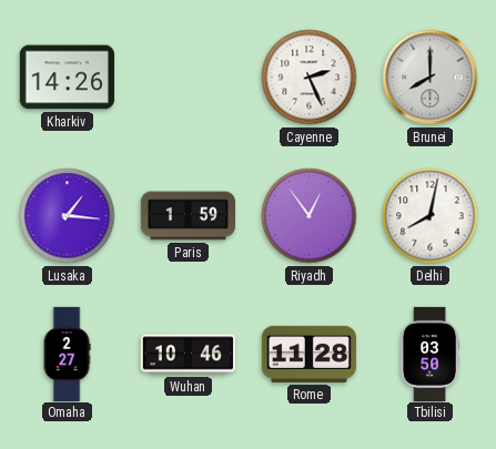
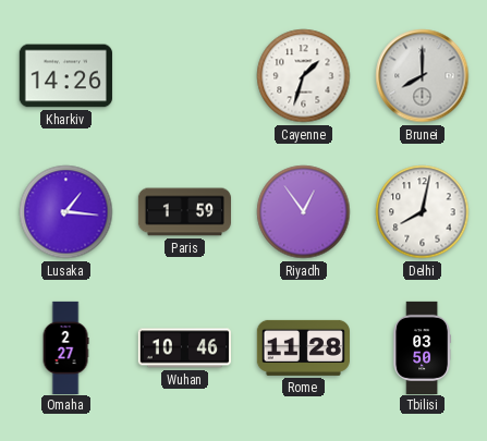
Cayenne: 2:26 -> 1:33 (304, 76)
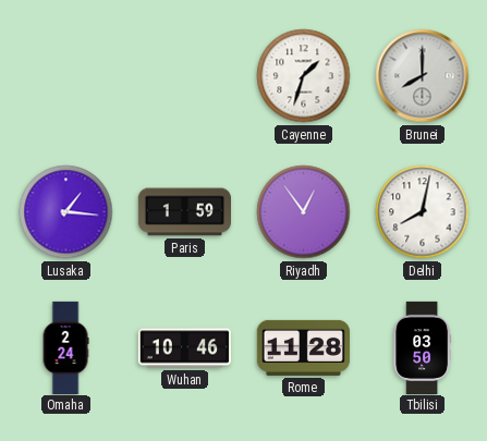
Kharkiv: 14:26 -> none (65, 76)
Omaha: 2:27 -> 2:24 (65, 347)
